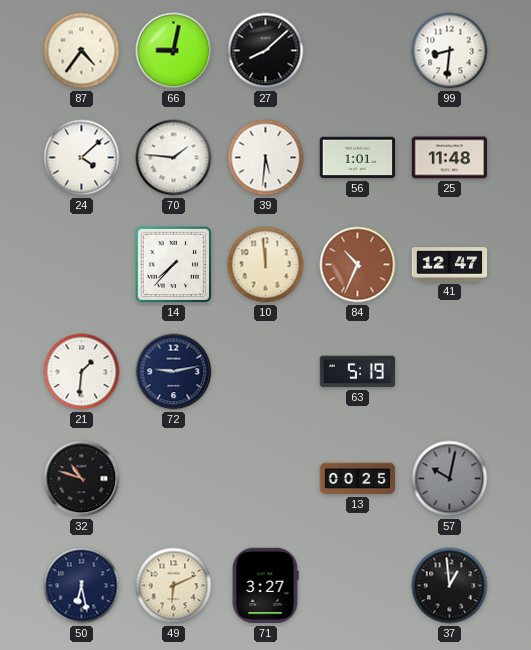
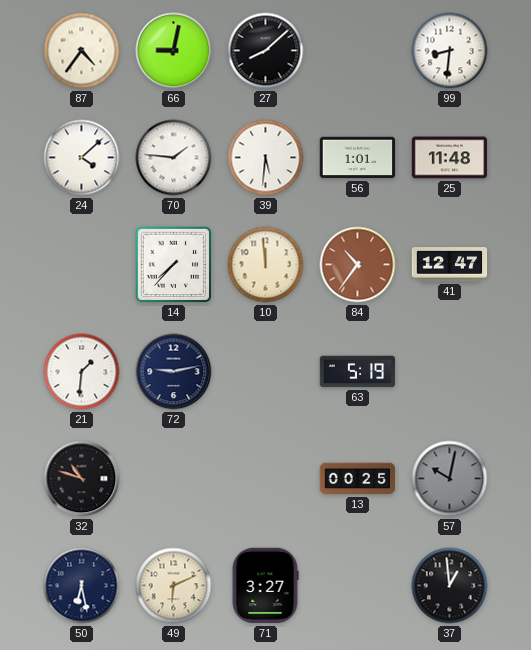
84: 10:34 -> 10:36 (358, 265)
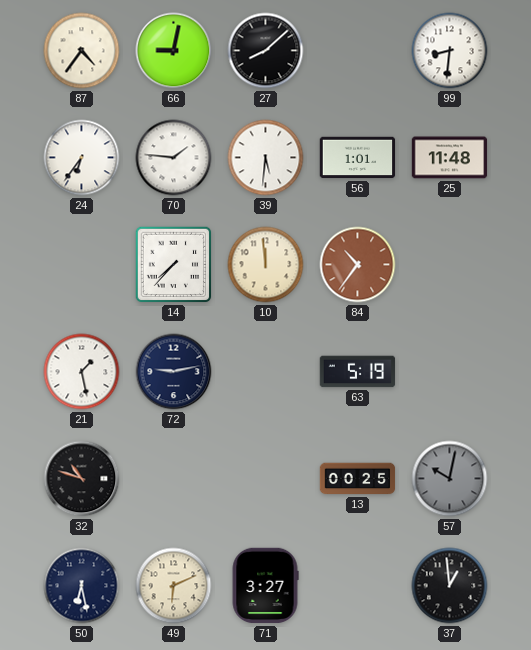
24: 4:08 -> 6:36 (82, 158)
41: 12:47 -> none (450, 265)
21: 1:31 -> 1:28 (82, 372)
